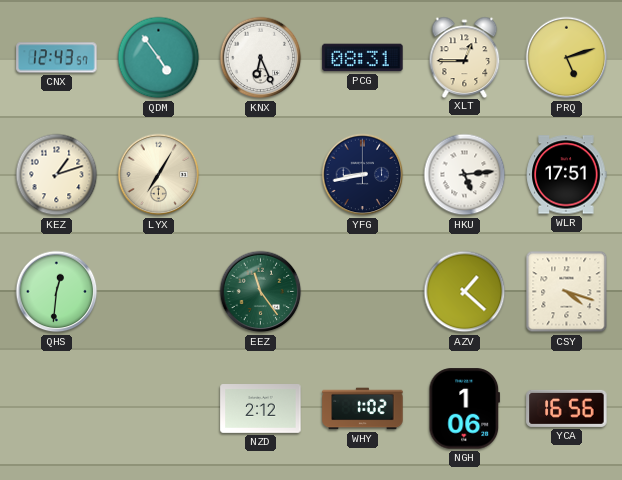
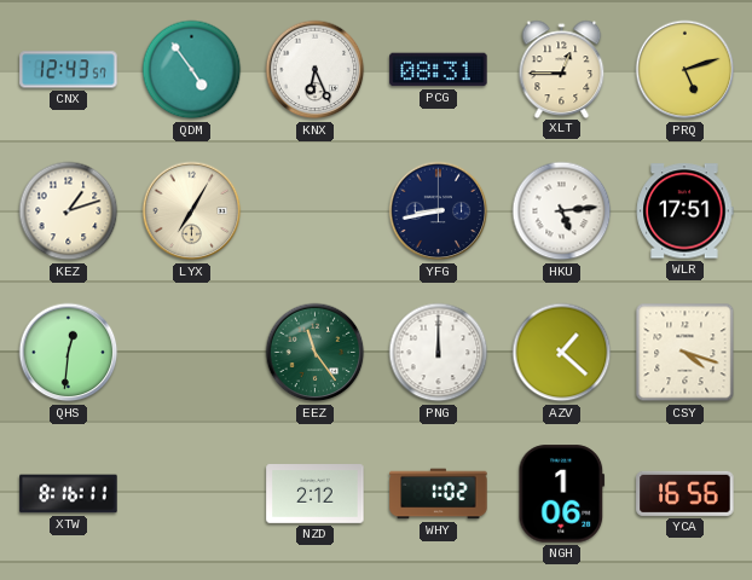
PNG: none -> 12:00 (439, 353)
XTW: none -> 8:16 (69, 494)
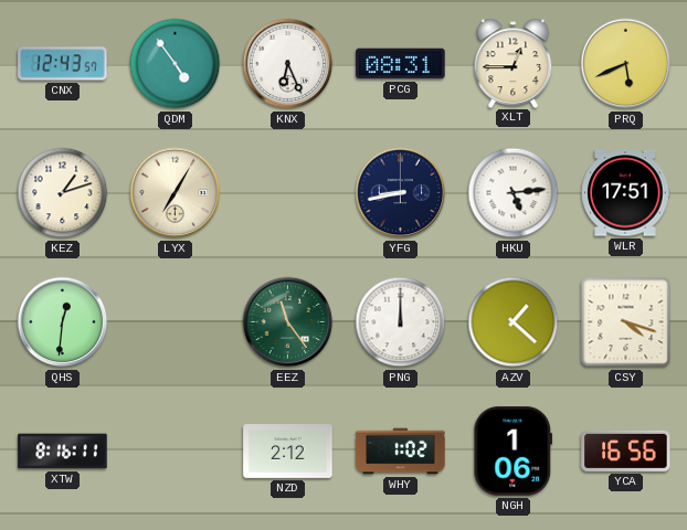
PRQ: 5:12 -> 5:41 (626, 64)
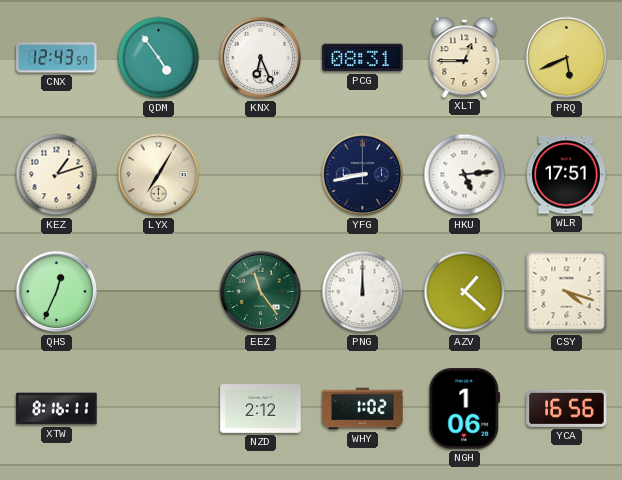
QHS: 12:31 -> 12:34 (57, 292)
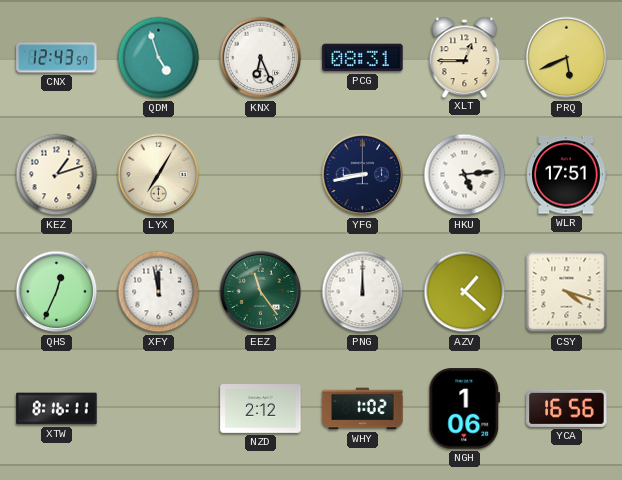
QDM: 4:54 -> 4:57 (159, 58)
XFY: none -> 11:58 (159, 292)
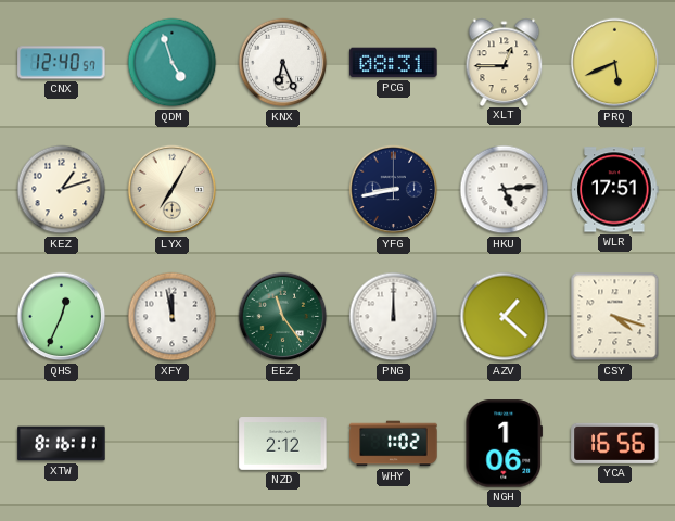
CNX: 12:43 -> 12:40 (62, 63)
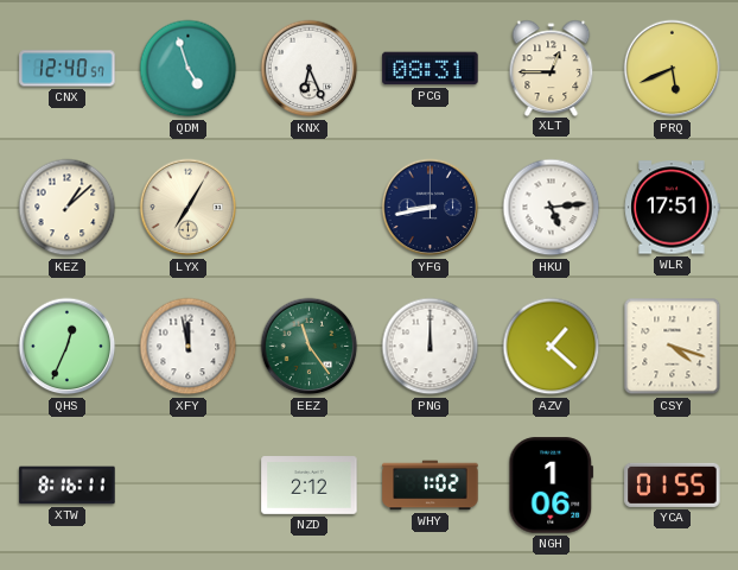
KEZ: 1:12 -> 1:08 (68, 208)
YCA: 16:56 -> 01:55 (673, 484)
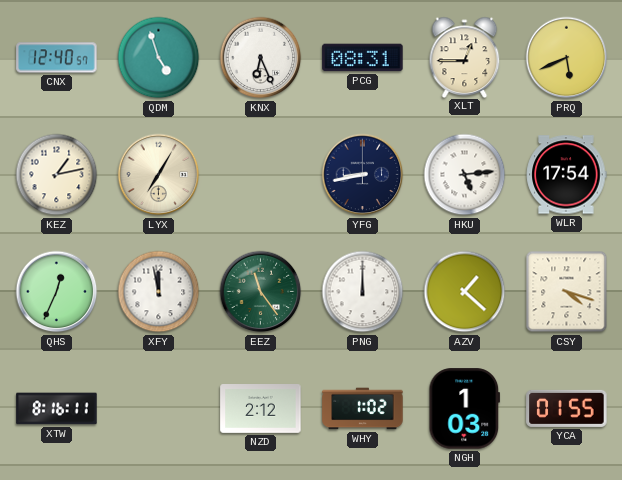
KEZ: 1:08 -> 1:13 (57, 175)
WLR: 17:51 -> 17:54 (566, 175)
NGH: 1:06 -> 1:03 (465, 409)
